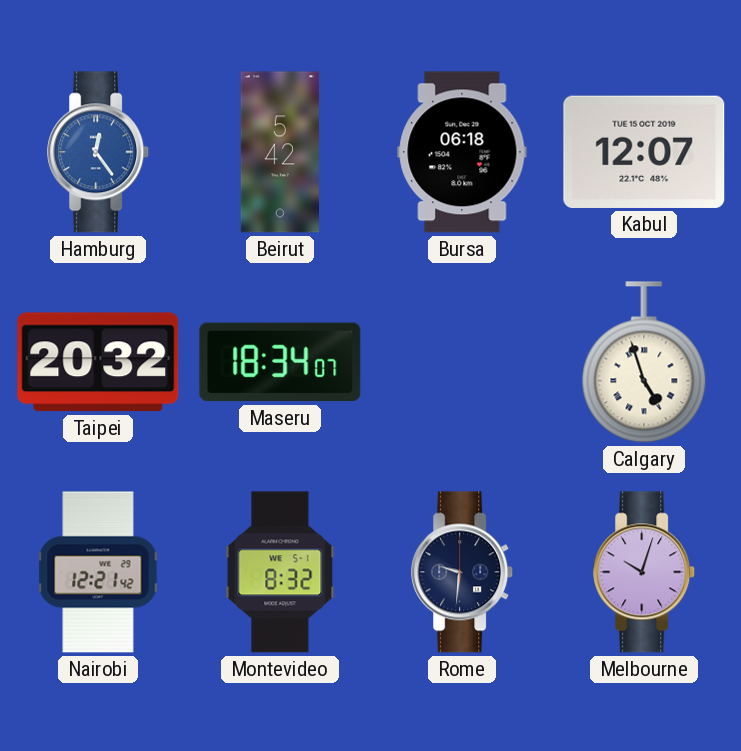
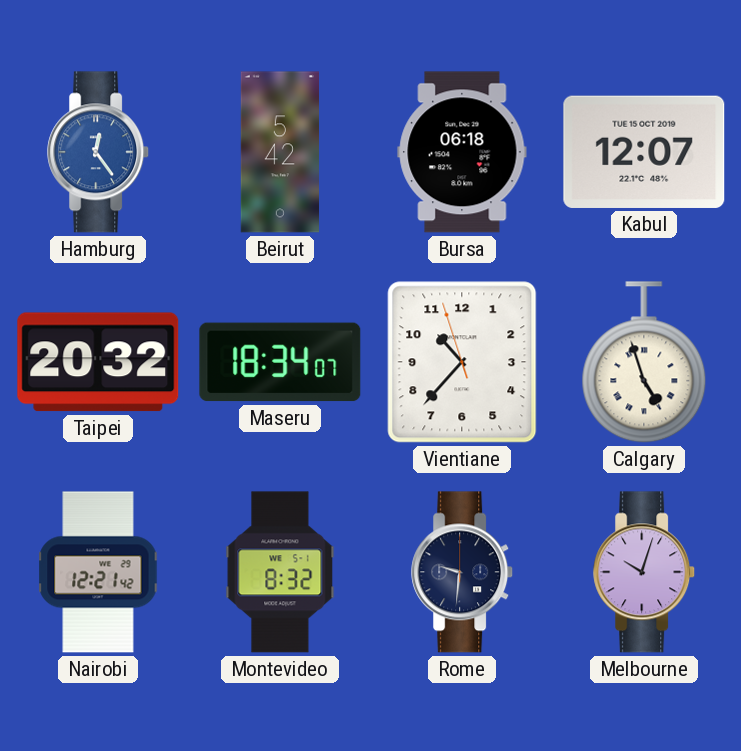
Vientiane: none -> 10:36 (462, 362)
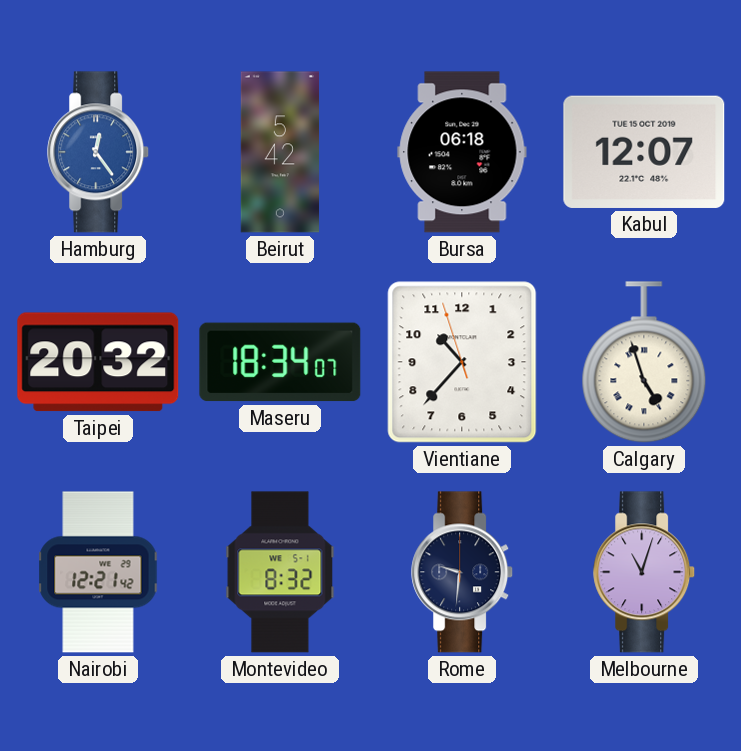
Melbourne: 10:03 -> 11:03 (645, 572)
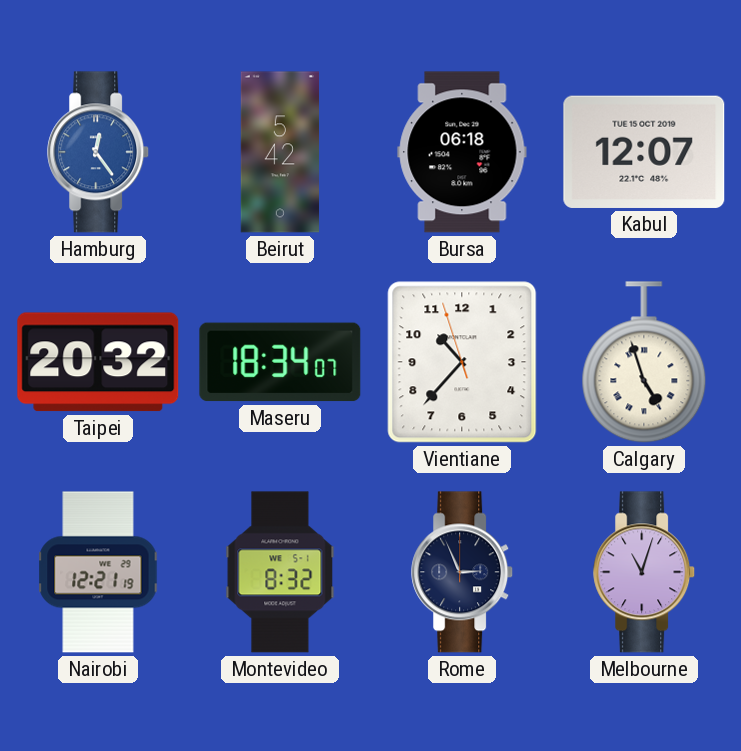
Nairobi: 12:21:42 -> 12:21:19 (98, 572)
Rome: 9:31 -> 2:56 (463, 572)
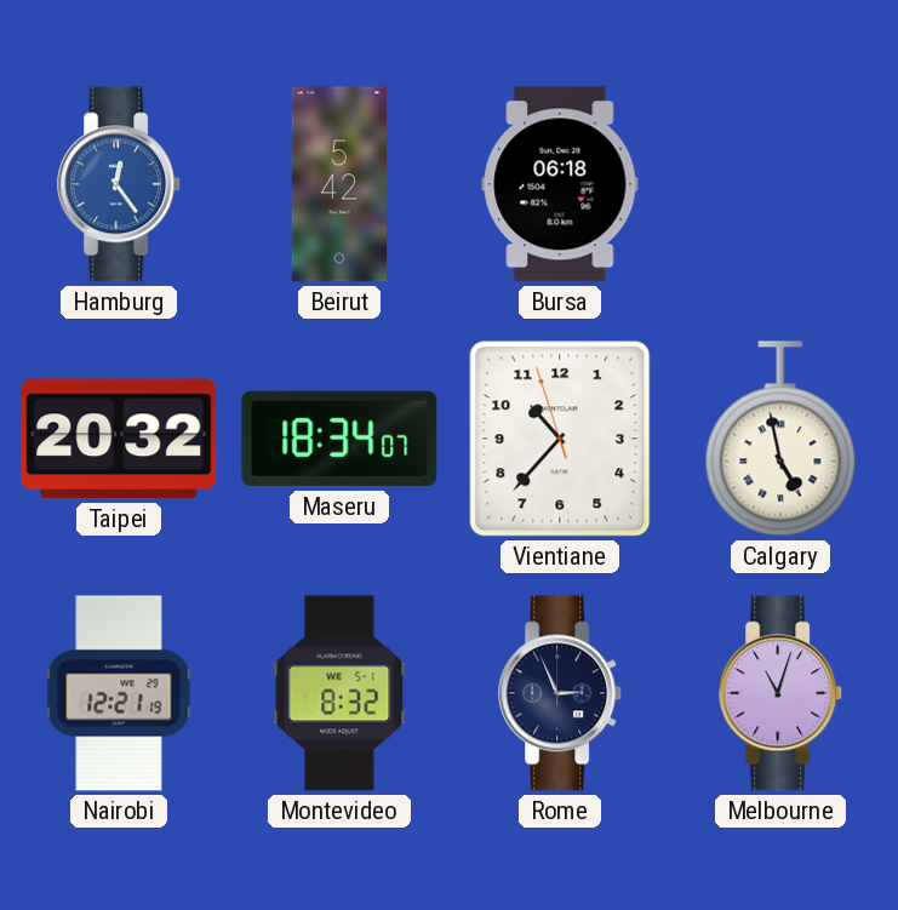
Kabul: 12:07 -> none (644, 152)
Calgary: 4:57 -> 4:58 (780, 439)
